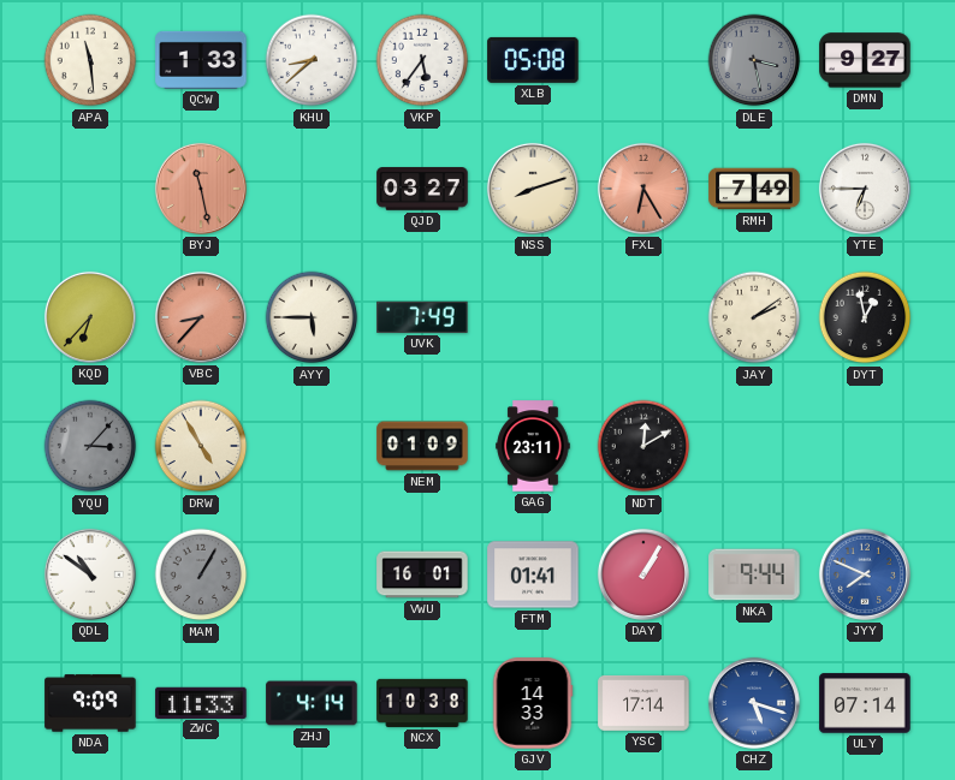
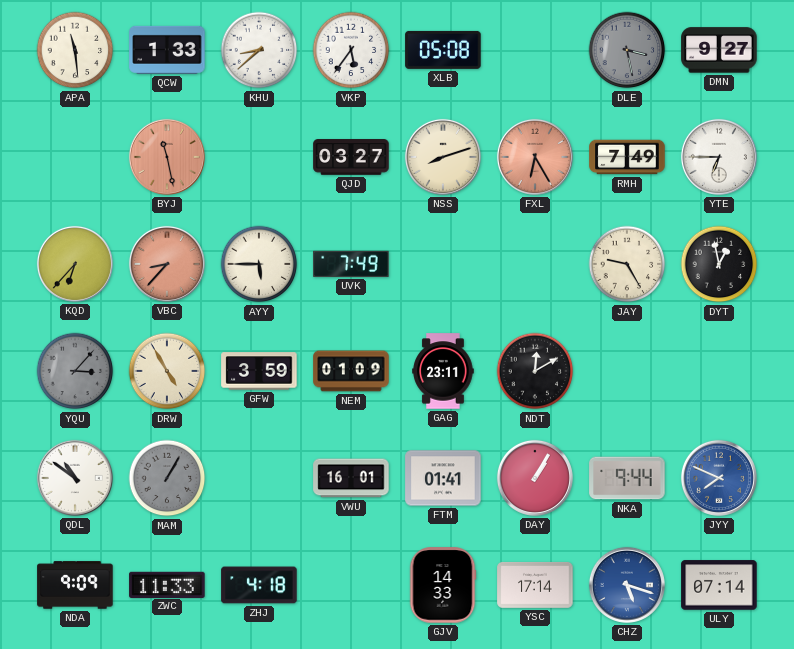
JAY: 2:09 -> 9:25 (627, 264)
GFW: none -> 3:59 (259, 371)
ZHJ: 4:14 -> 4:18 (259, 585)
NCX: 10:38 -> none (422, 703)
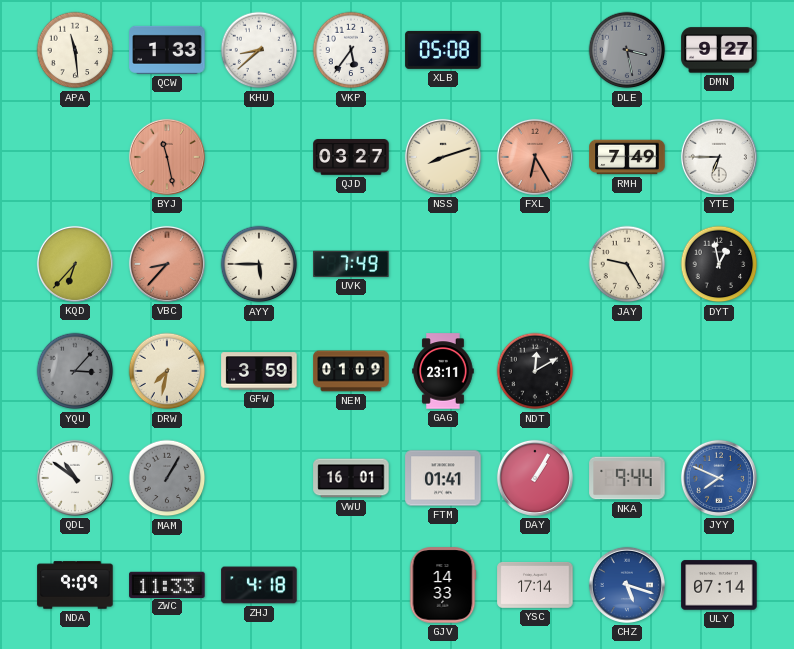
DRW: 4:55 -> 7:32 (167, 371)
